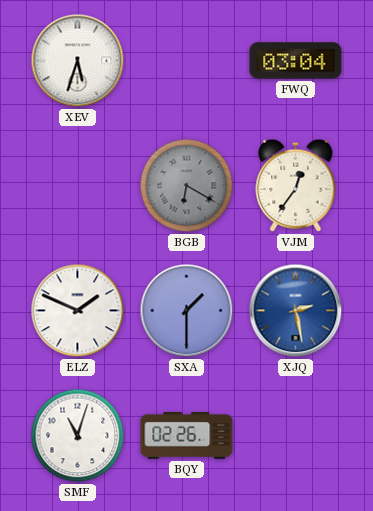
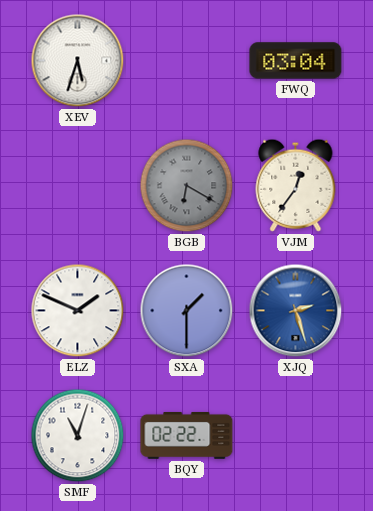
XJQ: 2:28 -> 2:27 (296, 311)
BQY: 02:26 -> 02:22 (187, 435)
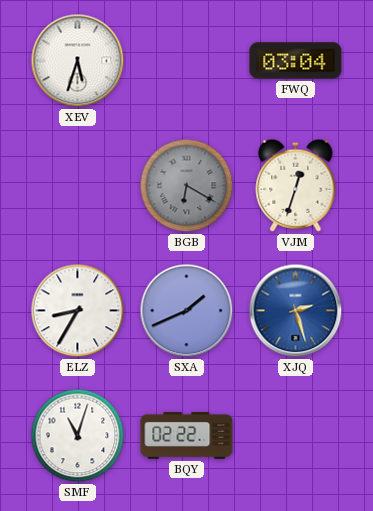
VJM: 12:36 -> 12:33 (296, 185)
ELZ: 1:49 -> 8:35 (78, 311)
SXA: 1:30 -> 1:41 (187, 311)
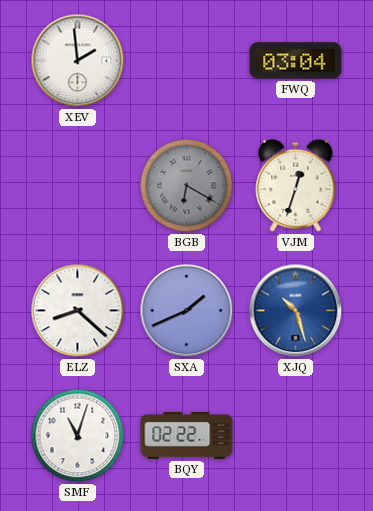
XEV: 5:33 -> 1:59 (78, 61)
ELZ: 8:35 -> 8:22 (78, 311)
XJQ: 2:27 -> 10:27 (296, 311)
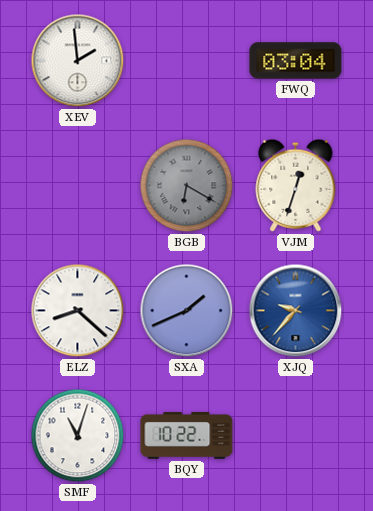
XJQ: 10:27 -> 9:37 (296, 311)
BQY: 02:22 -> 10:22 (187, 435)
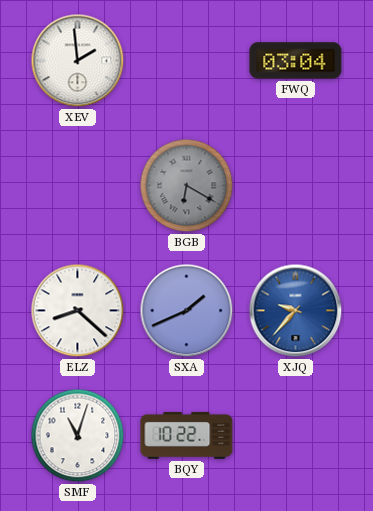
VJM: 12:33 -> none (296, 185)
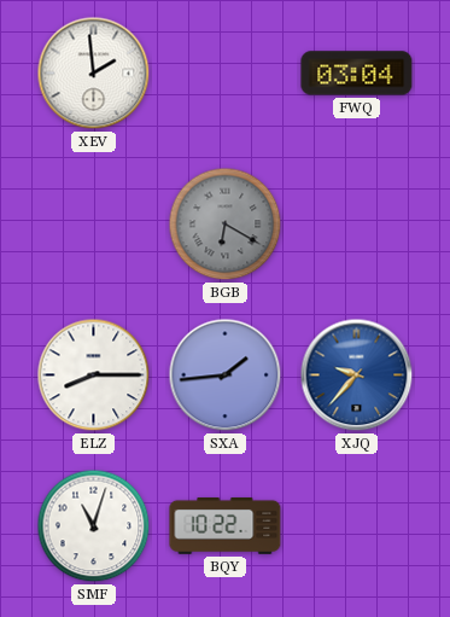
ELZ: 8:22 -> 8:15 (94, 376)
SXA: 1:41 -> 1:44 (226, 376)
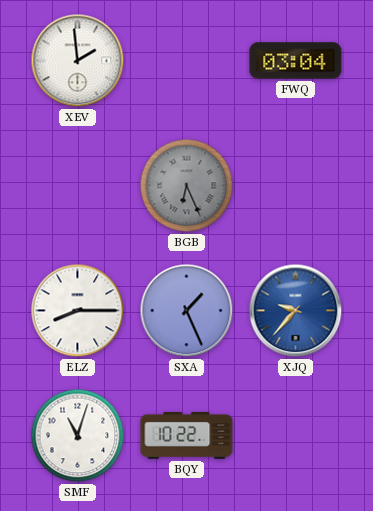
BGB: 6:20 -> 6:26 (187, 186)
SXA: 1:44 -> 1:26 (187, 311)
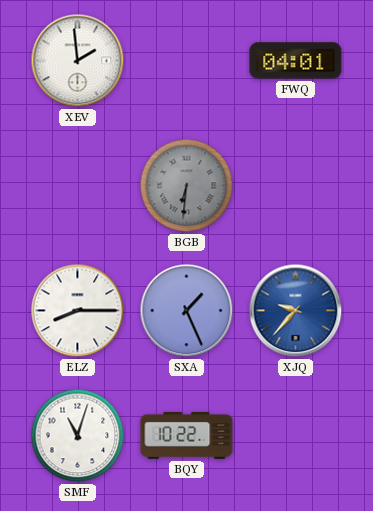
FWQ: 03:04 -> 04:01 (296, 61)
BGB: 6:26 -> 6:31 (187, 186)
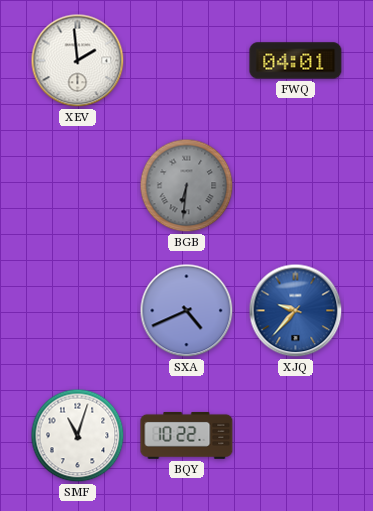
ELZ: 8:15 -> none (78, 311)
SXA: 1:26 -> 4:41 (187, 311)
